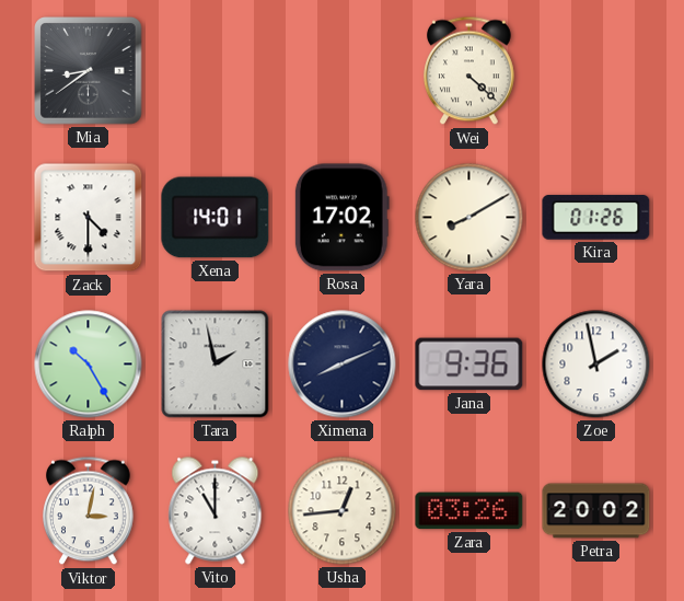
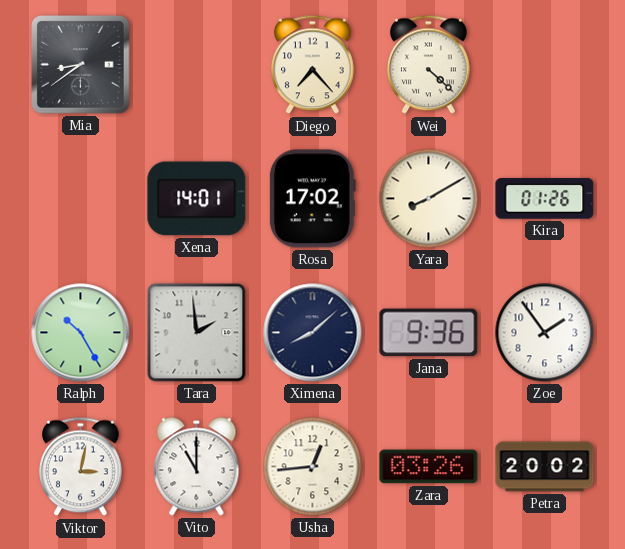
Diego: none -> 7:23 (313, 65)
Zack: 4:30 -> none (89, 218)
Tara: 1:58 -> 1:59 (197, 333)
Ximena: 8:11 -> 8:08 (313, 333)
Zoe: 1:58 -> 1:54 (545, 333)
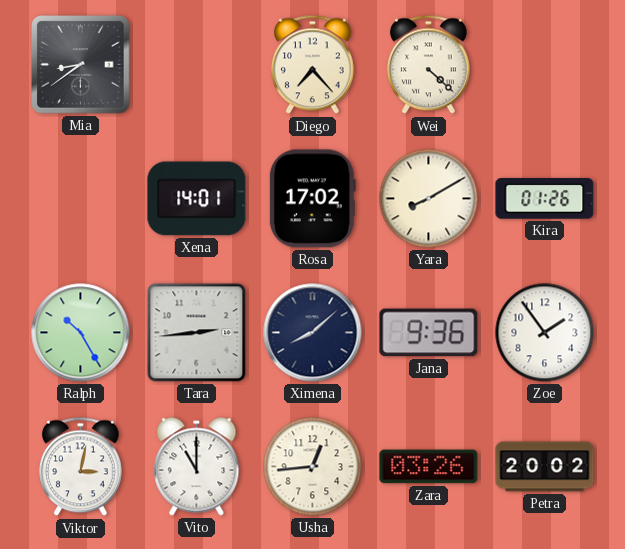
Tara: 1:59 -> 2:44 (197, 333)
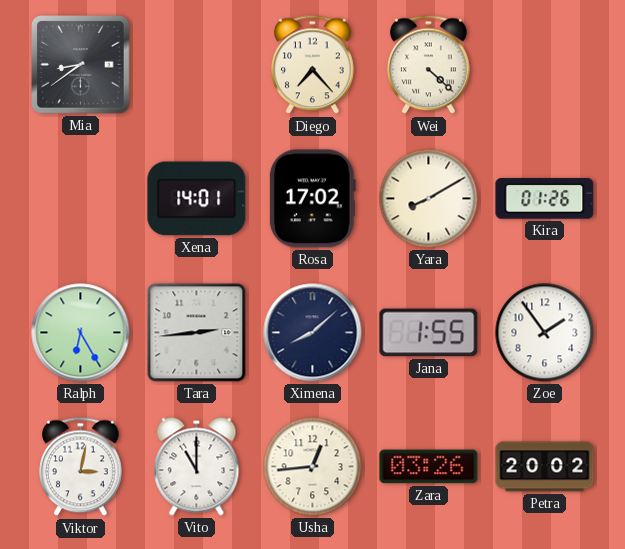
Ralph: 10:25 -> 6:25 (81, 333)
Jana: 9:36 -> 1:55 (429, 333)
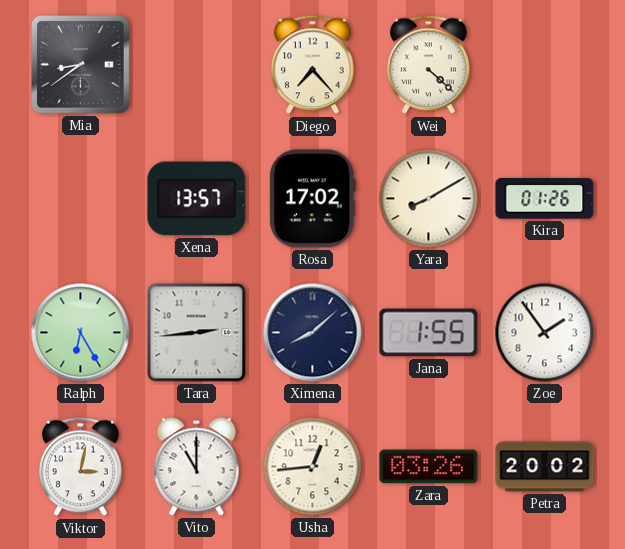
Xena: 14:01 -> 13:57 (197, 199)
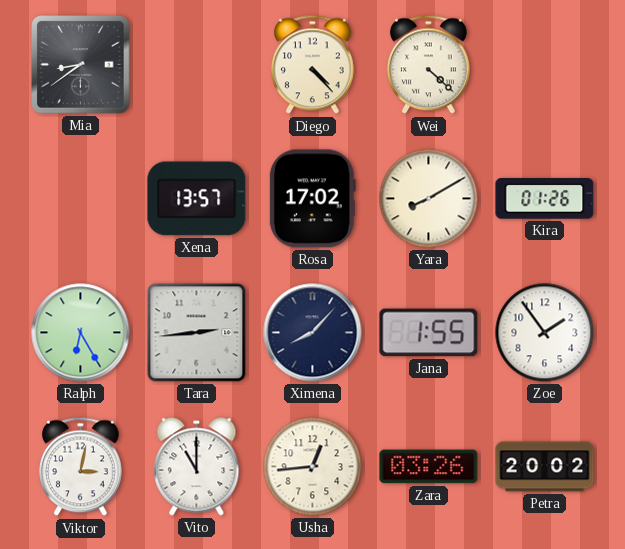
Diego: 7:23 -> 4:23 (313, 65)
Ximena: 8:08 -> 8:07 (313, 333)
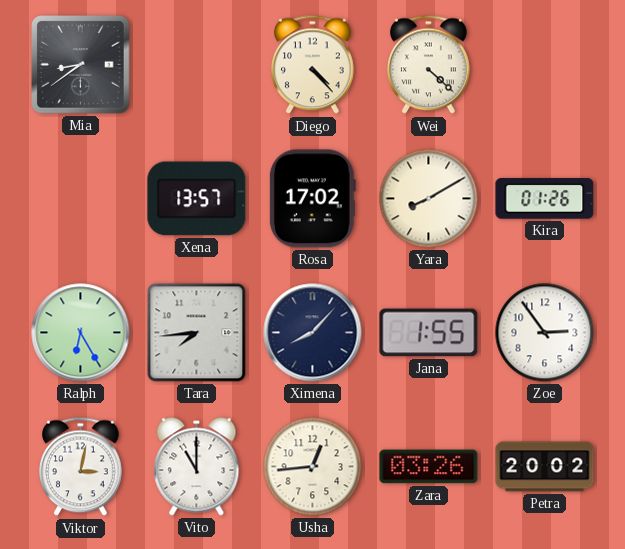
Tara: 2:44 -> 7:44 (197, 333)
Zoe: 1:54 -> 2:54 (545, 333)
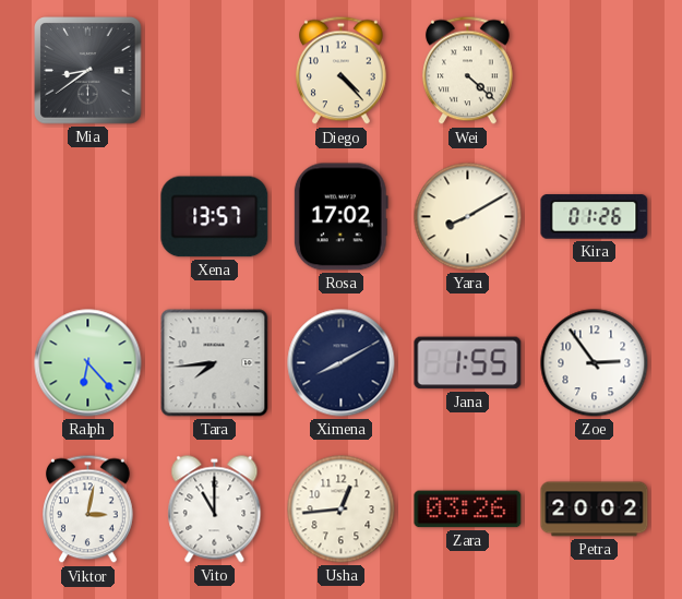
Ralph: 6:25 -> 6:23 (88, 363)
Ximena: 8:07 -> 8:10 (342, 363)
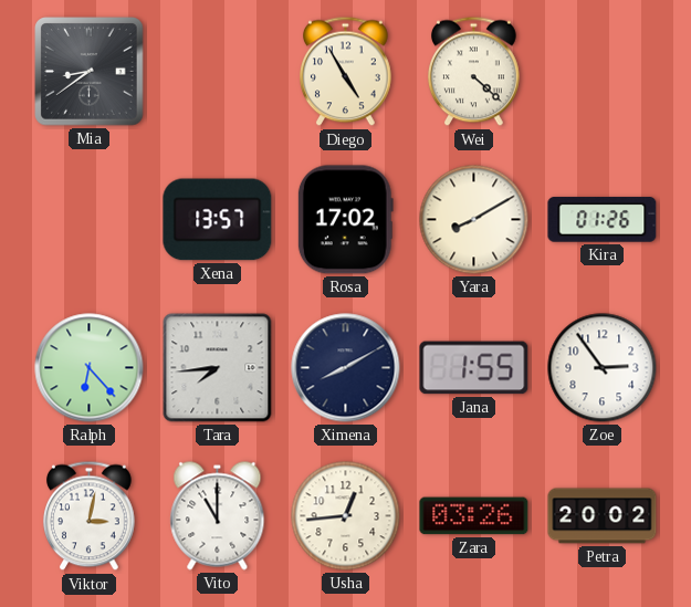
Diego: 4:23 -> 4:55 (346, 72)
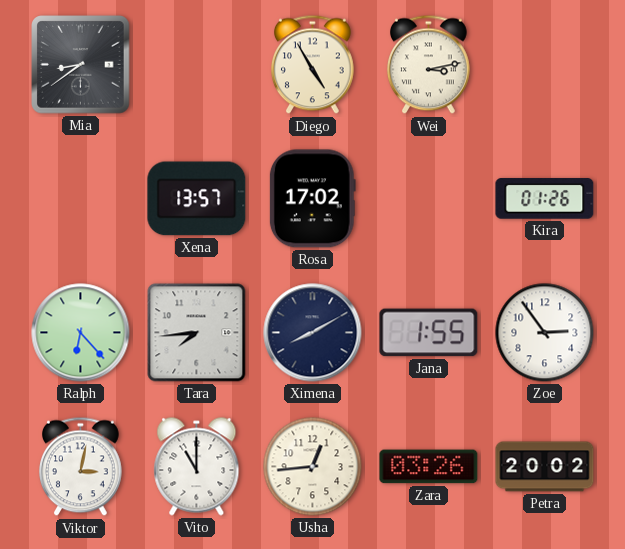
Wei: 4:22 -> 3:13 (429, 65)
Yara: 8:10 -> none (474, 220)
